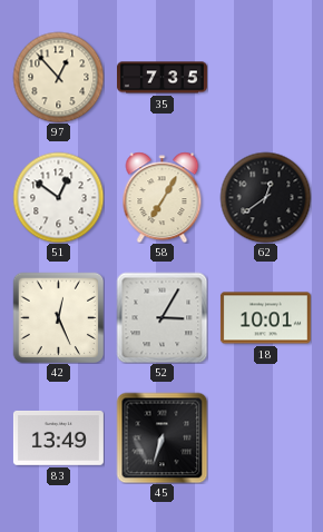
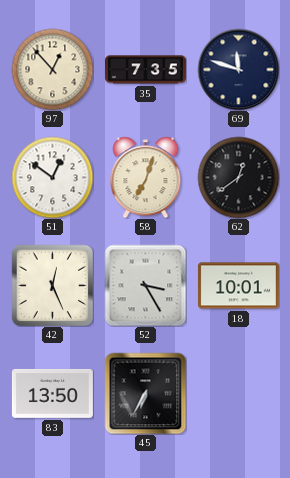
69: none -> 11:48 (238, 69)
58: 7:05 -> 7:03 (146, 177)
52: 3:05 -> 3:25 (145, 285)
83: 13:49 -> 13:50 (52, 393)
45: 6:33 -> 6:35 (145, 393)
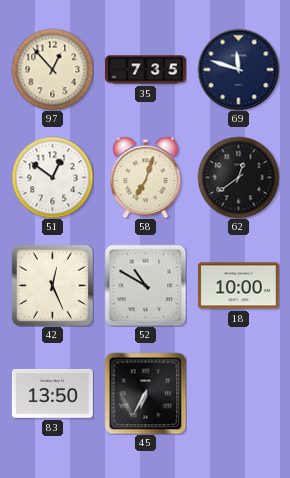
52: 3:25 -> 10:50 (145, 285)
18: 10:01 -> 10:00 (238, 286)
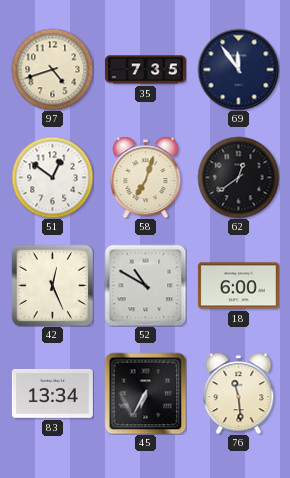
97: 12:53 -> 4:42 (52, 69)
69: 11:48 -> 11:54 (238, 69)
18: 10:00 -> 6:00 (238, 286)
83: 13:50 -> 13:34 (52, 393)
76: none -> 11:29 (239, 393)
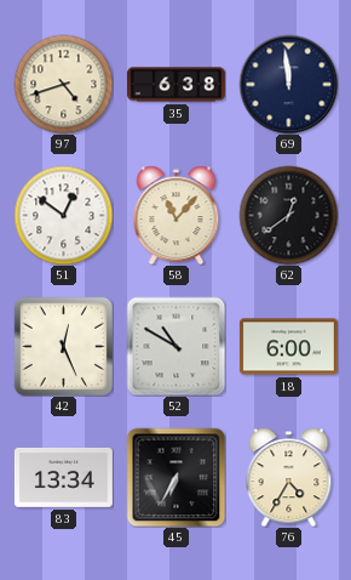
35: 7:35 -> 6:38 (175, 85)
69: 11:54 -> 11:59 (288, 84)
58: 7:03 -> 11:07 (177, 215)
76: 11:29 -> 4:35 (289, 477)
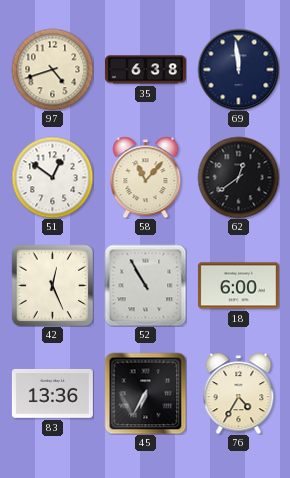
52: 10:50 -> 10:55 (145, 285)
83: 13:34 -> 13:36 (52, 393)
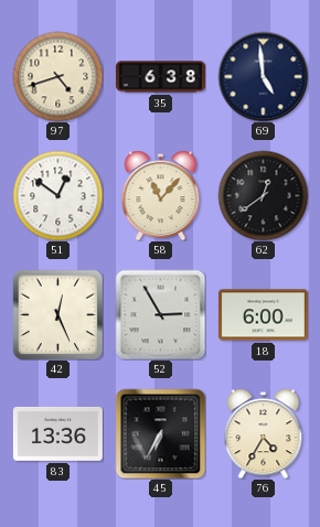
69: 11:59 -> 4:59 (263, 76)
52: 10:55 -> 2:55 (160, 314)
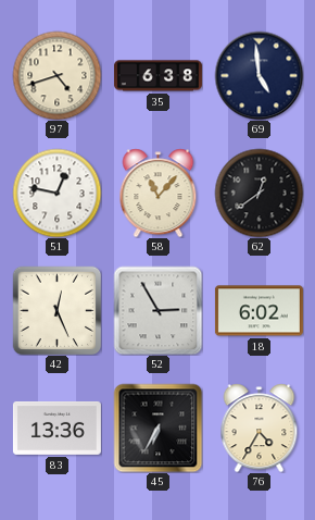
51: 12:51 -> 12:47 (56, 193)
18: 6:00 -> 6:02 (259, 311)
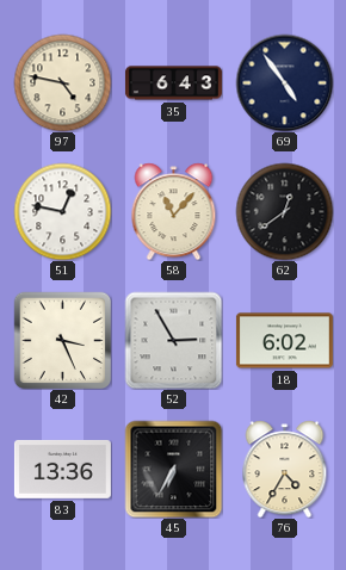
97: 4:42 -> 4:47 (62, 82)
35: 6:38 -> 6:43 (173, 83)
69: 4:59 -> 4:54 (284, 82)
42: 12:26 -> 3:26 (62, 340)
